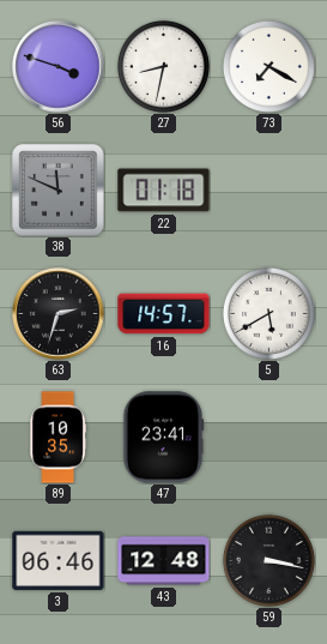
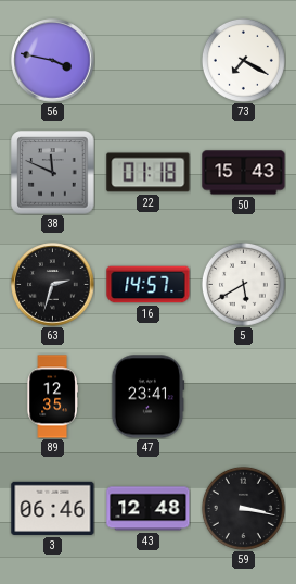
56: 3:48 -> 3:47 (53, 61)
27: 8:32 -> none (163, 66)
50: none -> 15:43 (244, 173)
89: 10:35 -> 12:35 (52, 397)
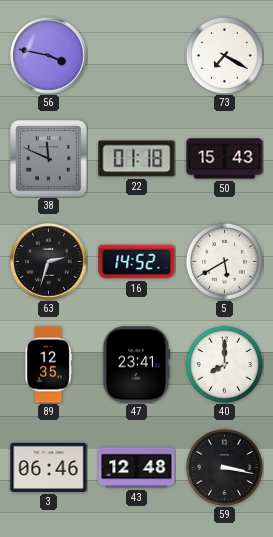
16: 14:57 -> 14:52 (137, 262)
40: none -> 8:00 (224, 364)
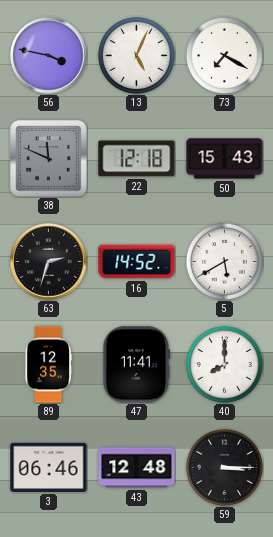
13: none -> 5:04 (136, 55)
22: 01:18 -> 12:18 (137, 159)
47: 23:41 -> 11:41 (136, 365)
59: 3:17 -> 3:15 (224, 467)
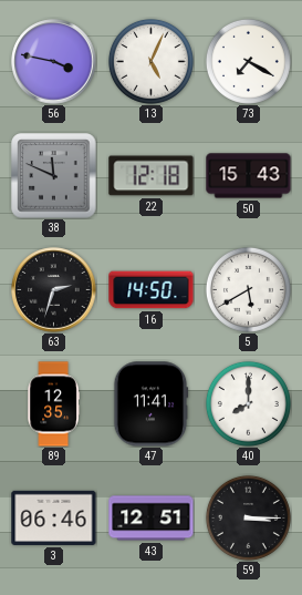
16: 14:52 -> 14:50 (152, 290)
43: 12:48 -> 12:51 (152, 519)
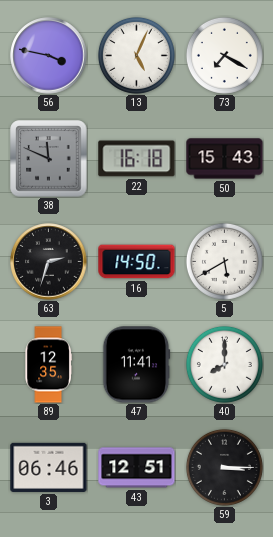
22: 12:18 -> 16:18 (137, 159)
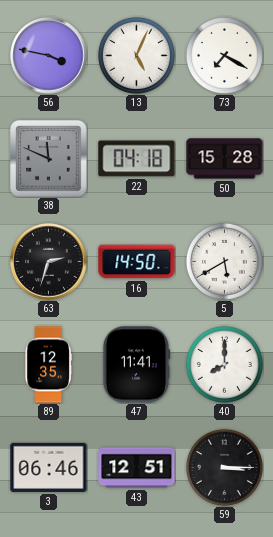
22: 16:18 -> 04:18 (137, 159)
50: 15:43 -> 15:28 (225, 159)
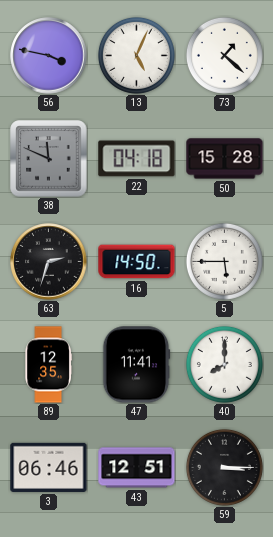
73: 7:20 -> 1:22 (224, 55)
5: 5:40 -> 5:45 (224, 261)
